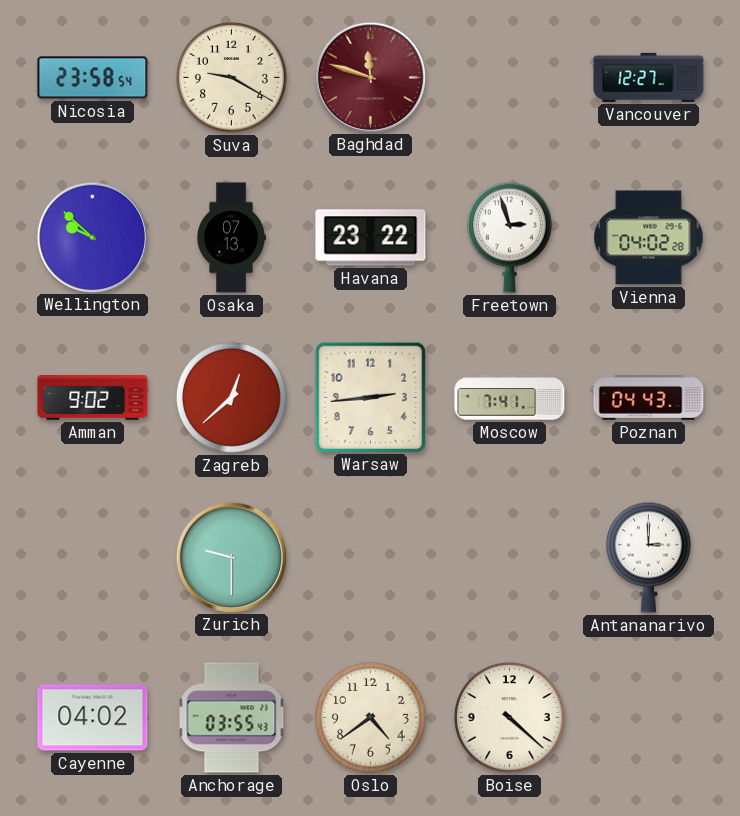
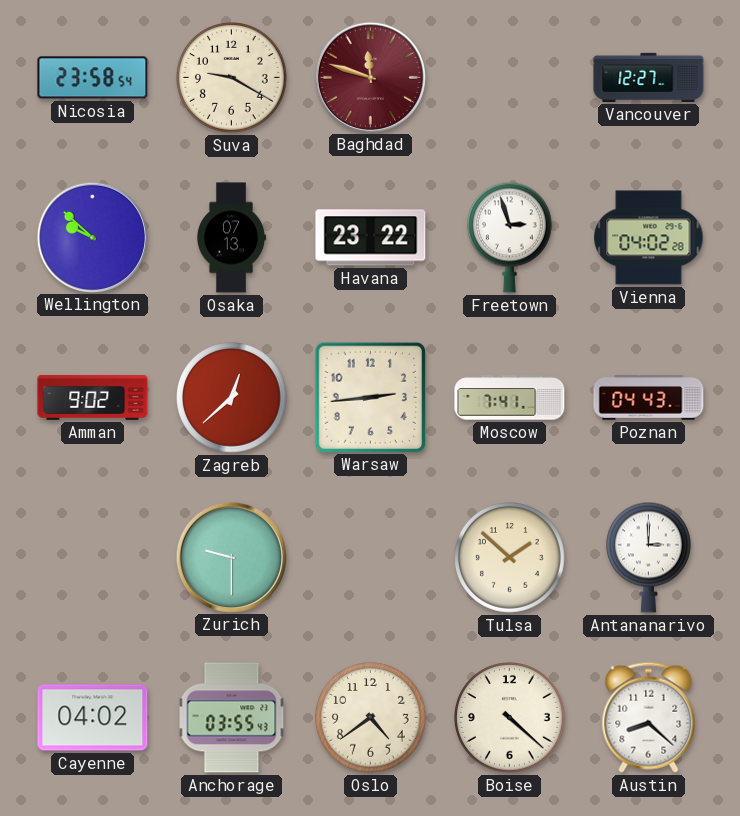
Tulsa: none -> 1:52 (510, 558)
Austin: none -> 8:22 (649, 717)
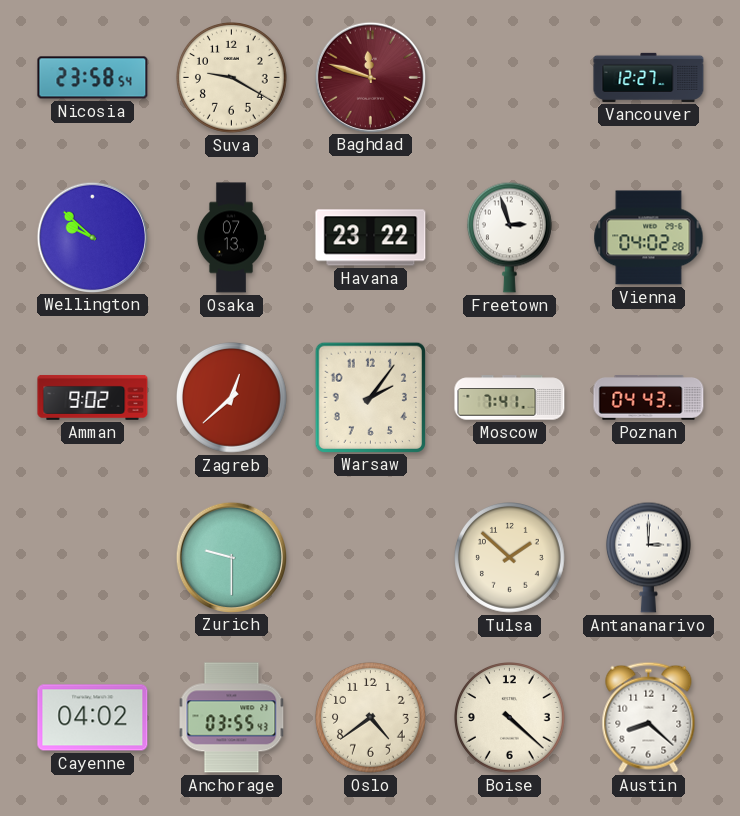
Warsaw: 2:44 -> 2:06 (370, 397)
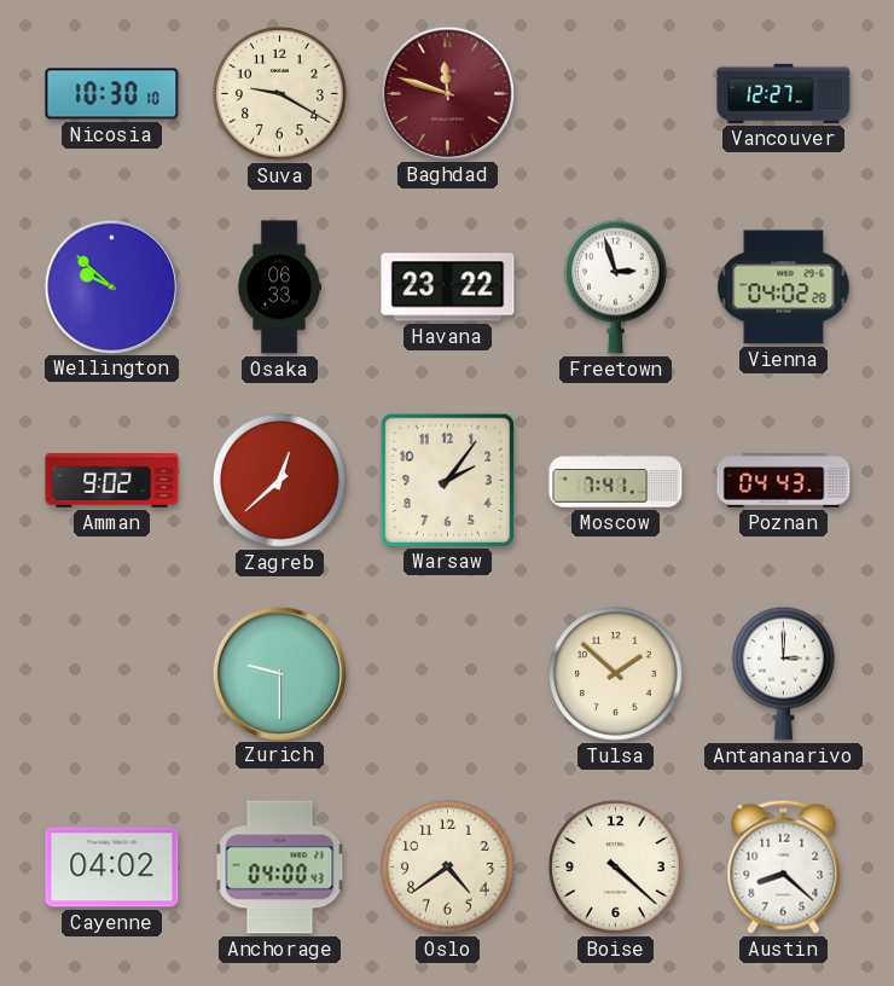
Nicosia: 23:58 -> 10:30 (112, 94)
Osaka: 07:13 -> 06:33 (278, 288)
Anchorage: 03:55 -> 04:00 (280, 868)
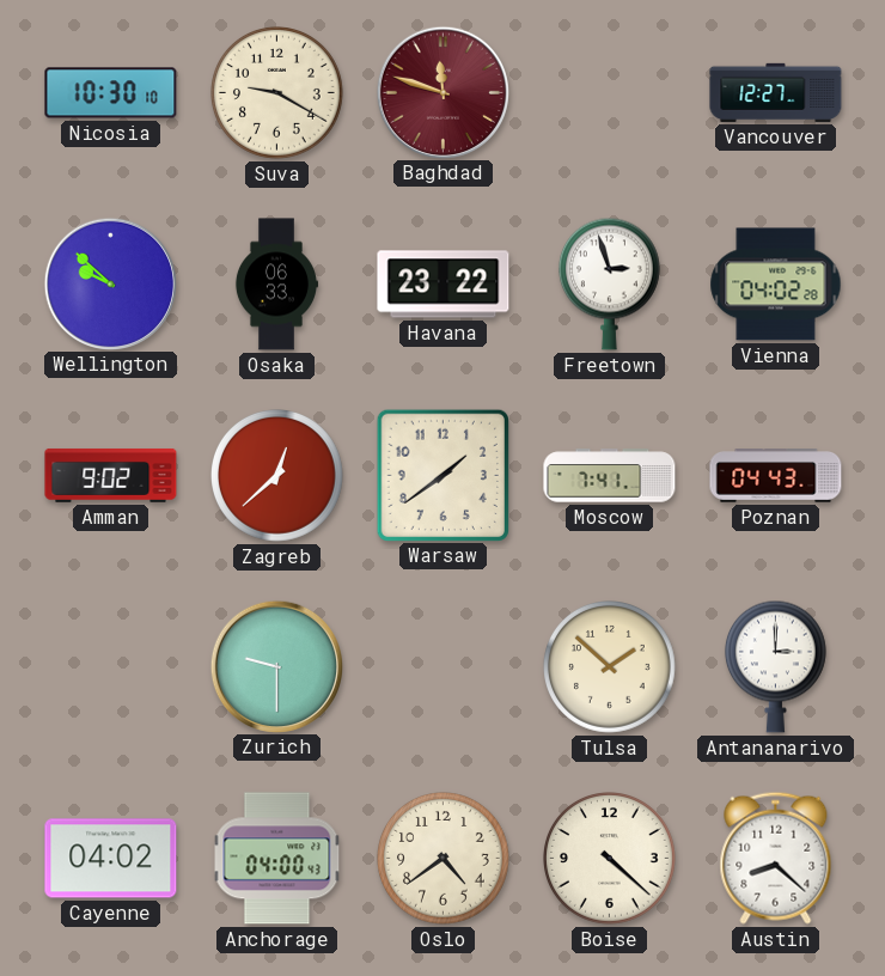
Warsaw: 2:06 -> 1:39 (443, 475)
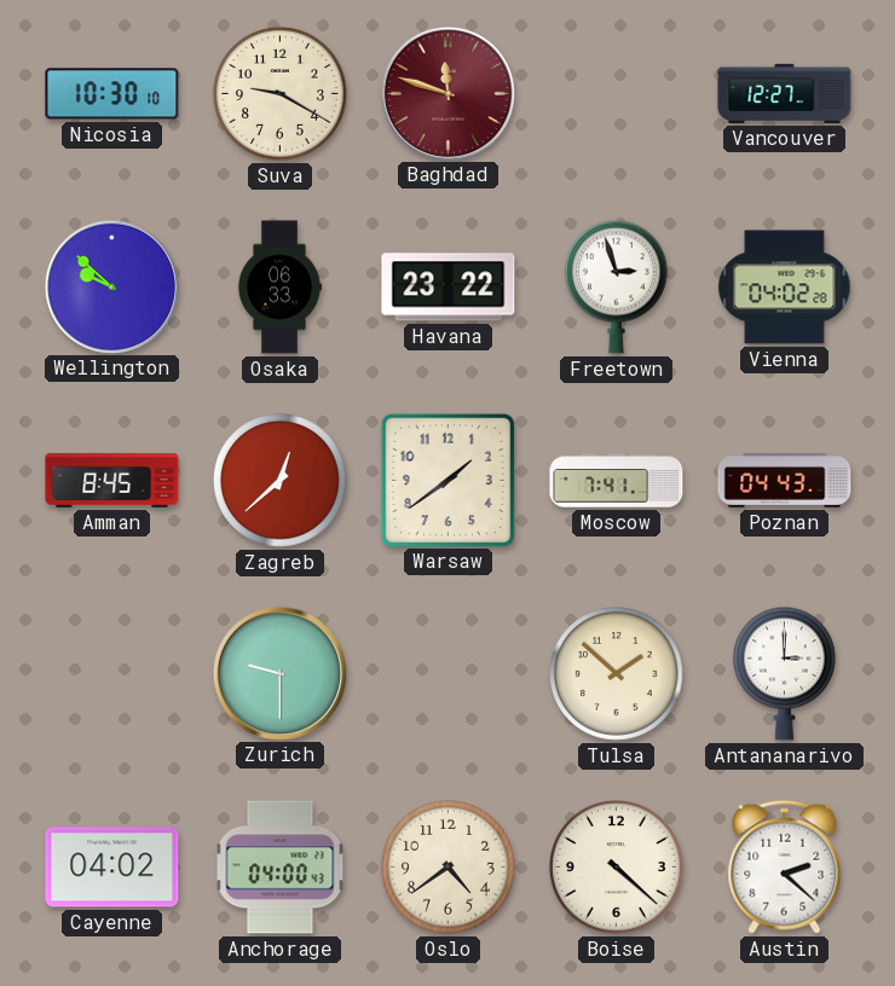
Amman: 9:02 -> 8:45 (112, 480)
Austin: 8:22 -> 2:22 (785, 866)
